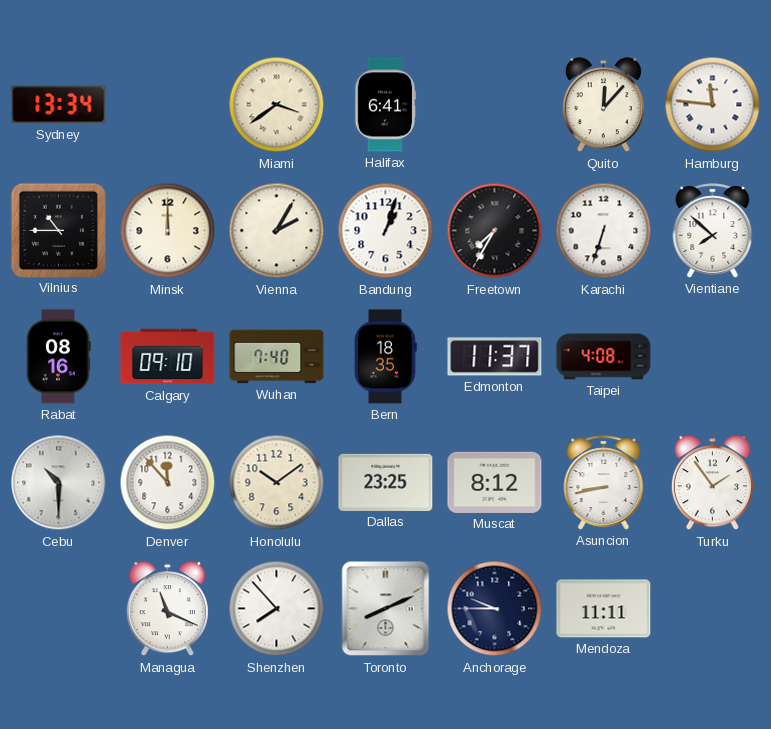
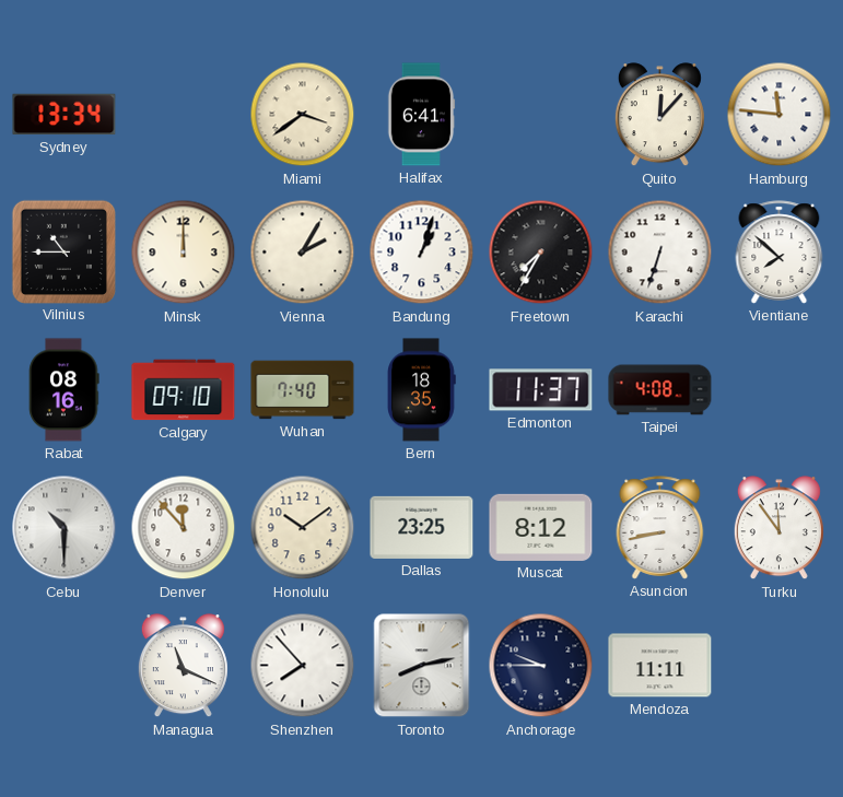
Turku: 1:54 -> 11:54 (778, 528)
Toronto: 8:11 -> 8:13 (422, 666)
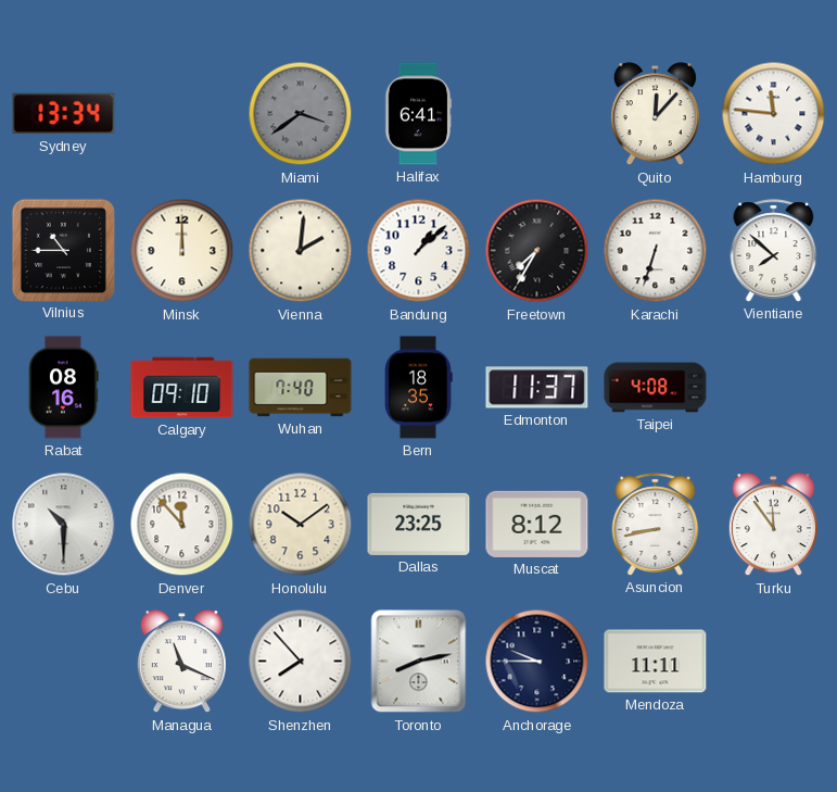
Miami dial: cream -> grey (301, 114)
Vienna: 2:05 -> 2:01 (301, 251)
Bandung: 1:03 -> 1:08 (419, 251)
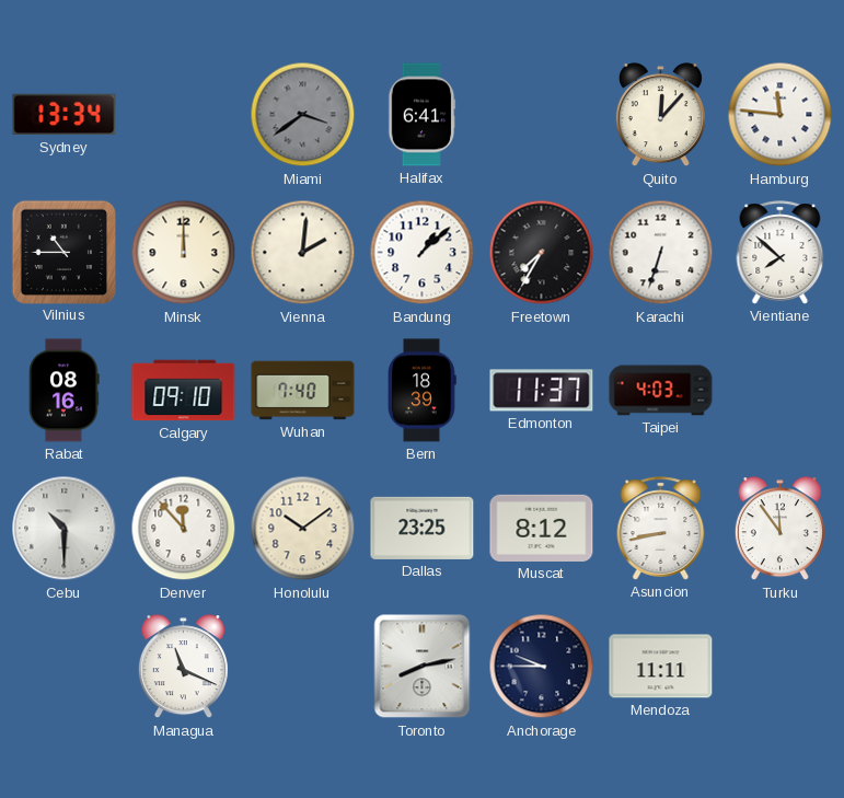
Bern: 18:35 -> 18:39 (423, 391)
Taipei: 4:08 -> 4:03 (661, 391)
Shenzhen: 7:53 -> none (301, 662)
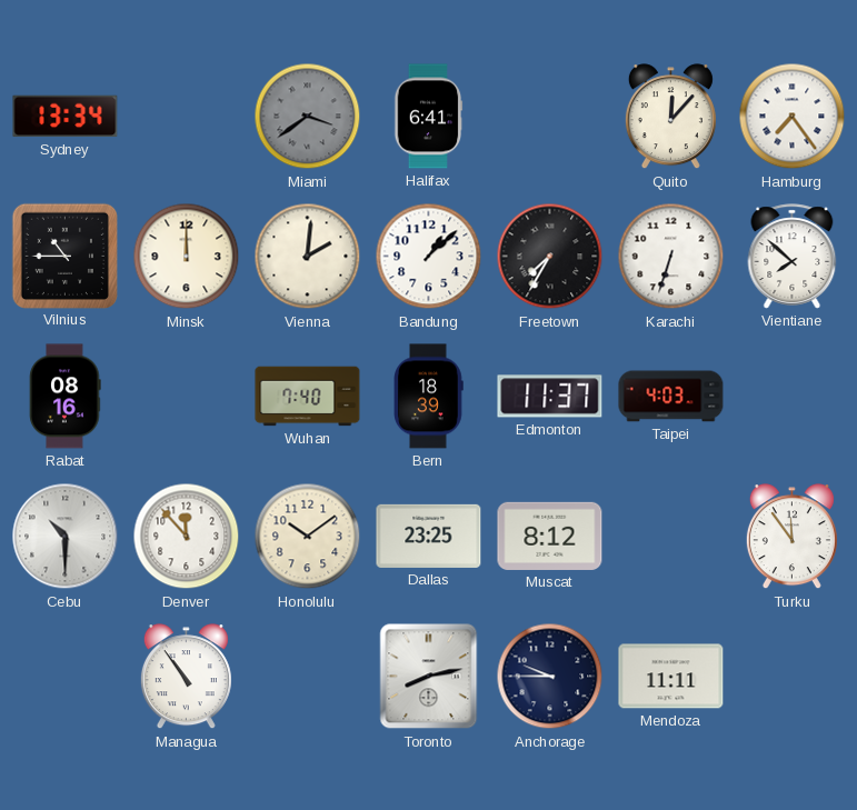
Hamburg: 11:46 -> 7:24 (793, 117)
Calgary: 09:10 -> none (184, 391)
Asuncion: 8:43 -> none (661, 529)
Managua: 11:19 -> 10:54 (186, 677)
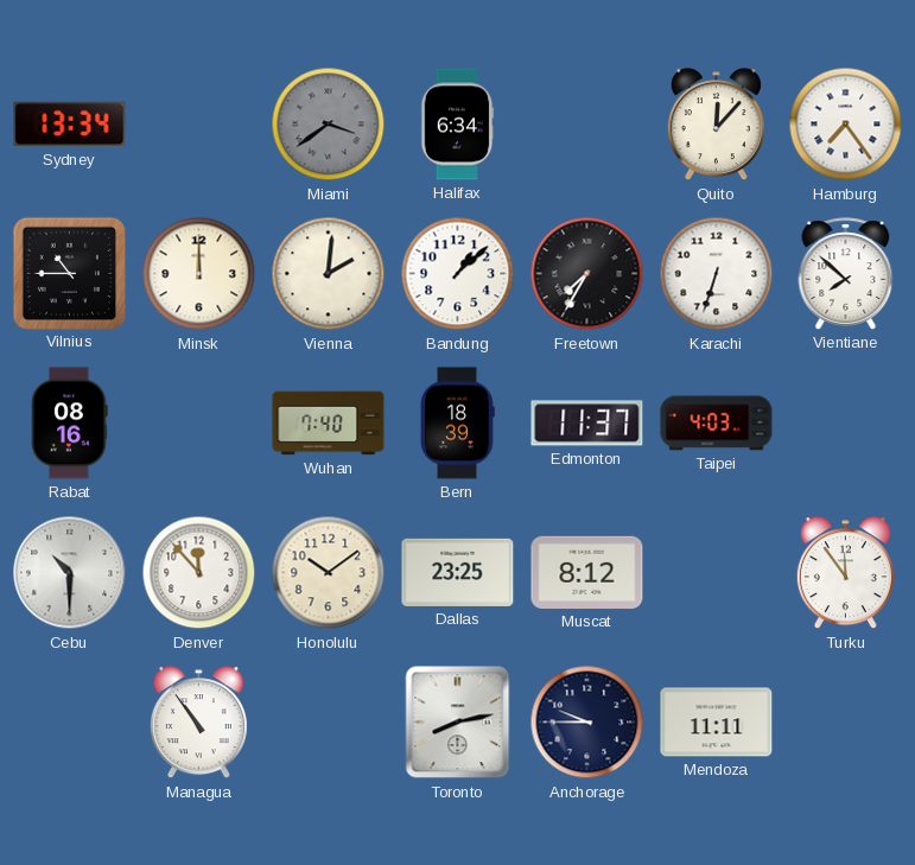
Halifax: 6:41 -> 6:34 (457, 125)
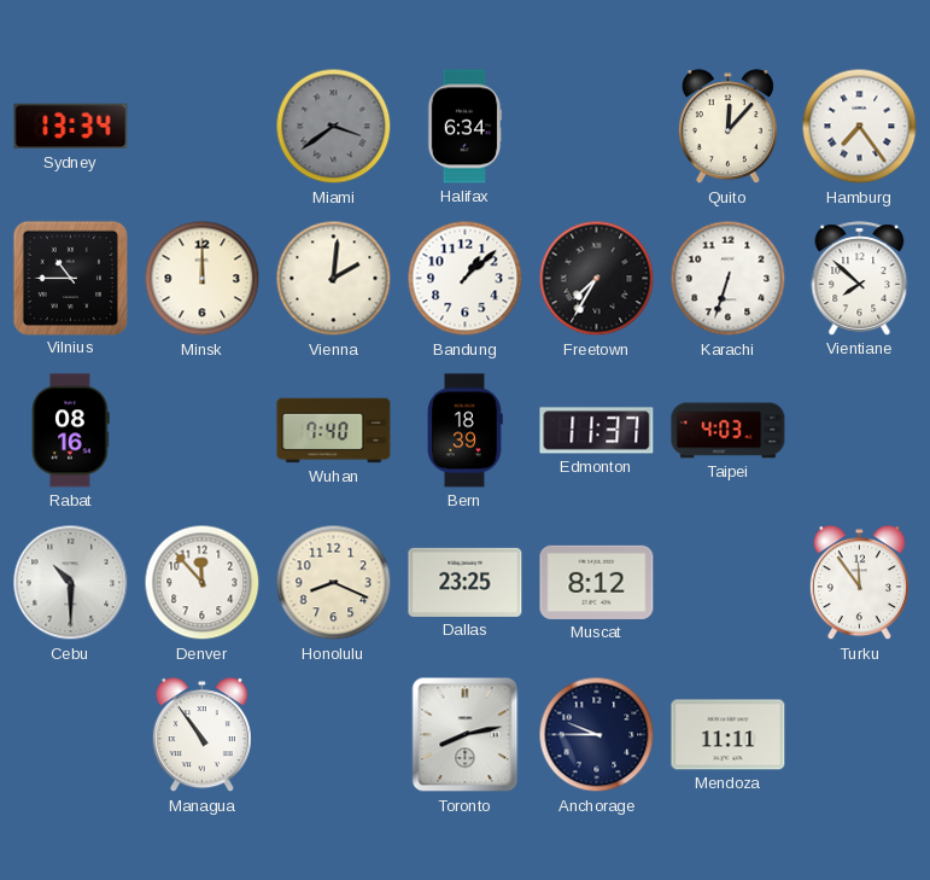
Honolulu: 10:09 -> 8:19 (334, 583)
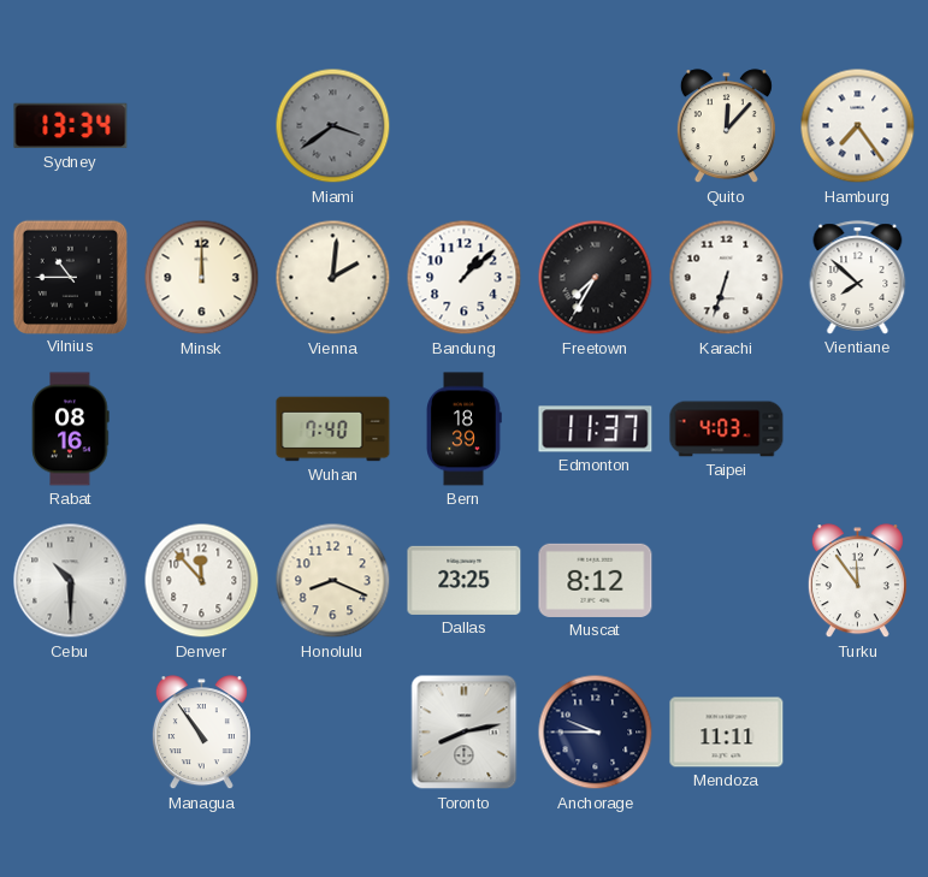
Halifax: 6:34 -> none (464, 127)
